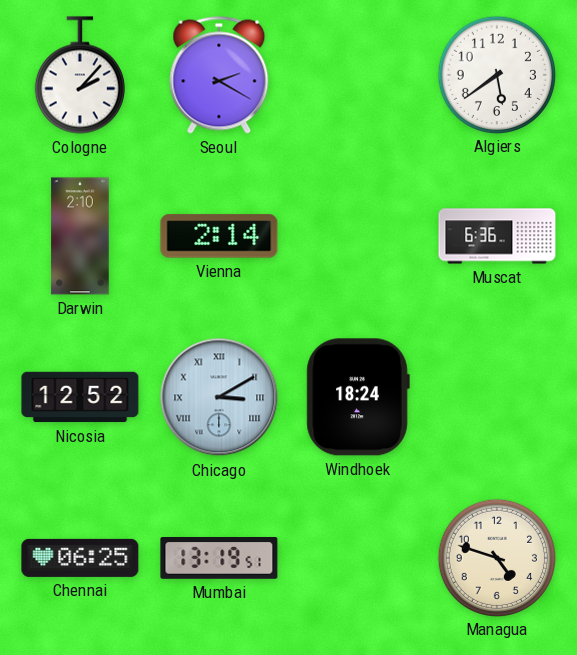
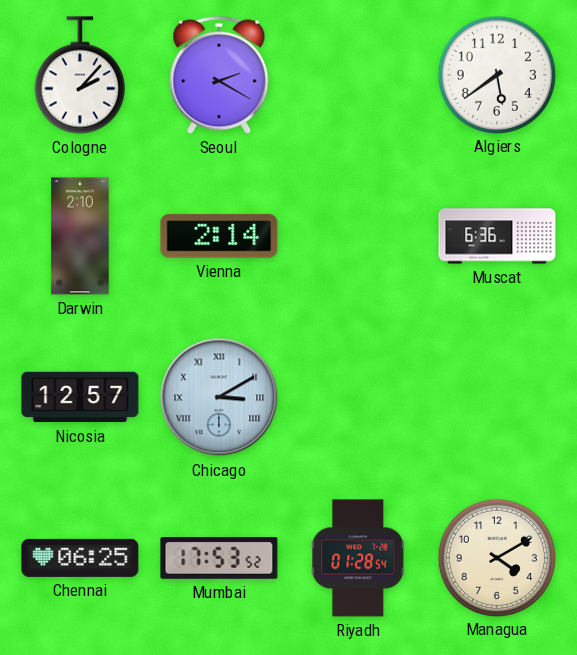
Nicosia: 12:52 -> 12:57 (80, 397)
Windhoek: 18:24 -> none (358, 397)
Mumbai: 13:19 -> 17:53 (219, 559)
Riyadh: none -> 01:28 (358, 558)
Managua: 4:48 -> 4:10 (496, 557)
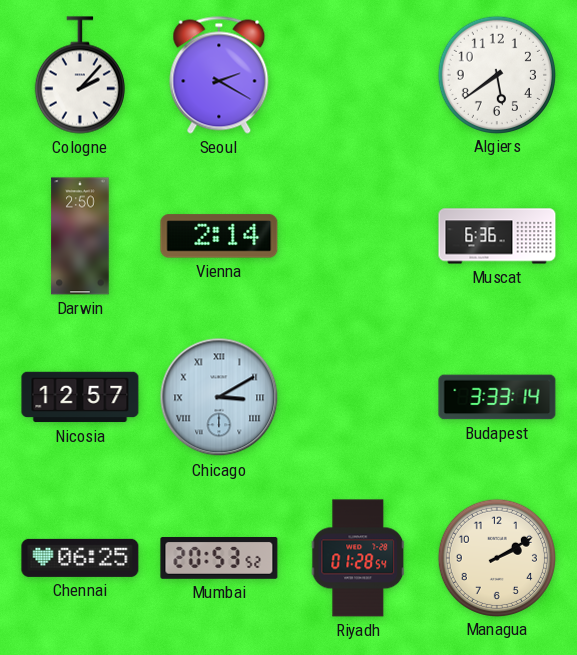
Darwin: 2:10 -> 2:50 (80, 236)
Budapest: none -> 3:33 (497, 397)
Mumbai: 17:53 -> 20:53 (219, 559)
Managua: 4:10 -> 2:10 (496, 557)
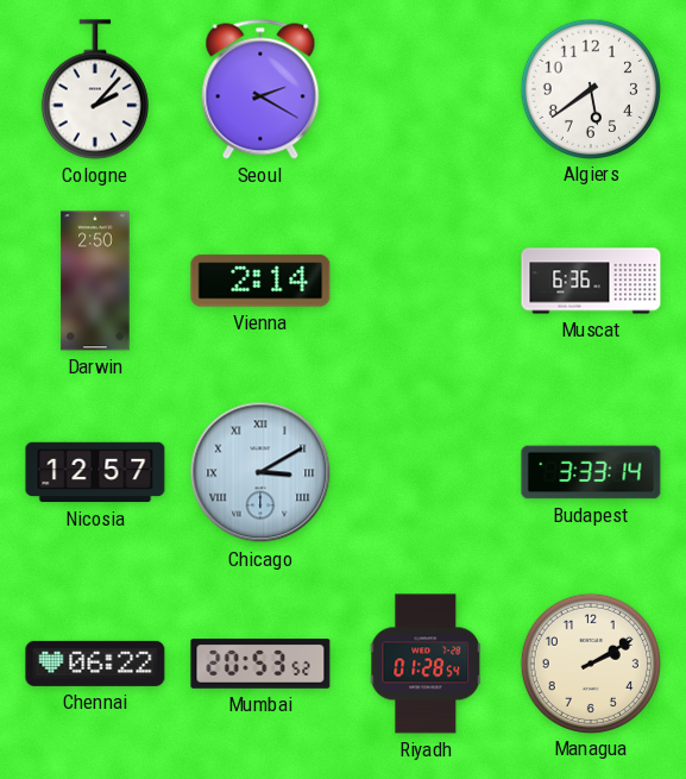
Chennai: 06:25 -> 06:22 (95, 664)
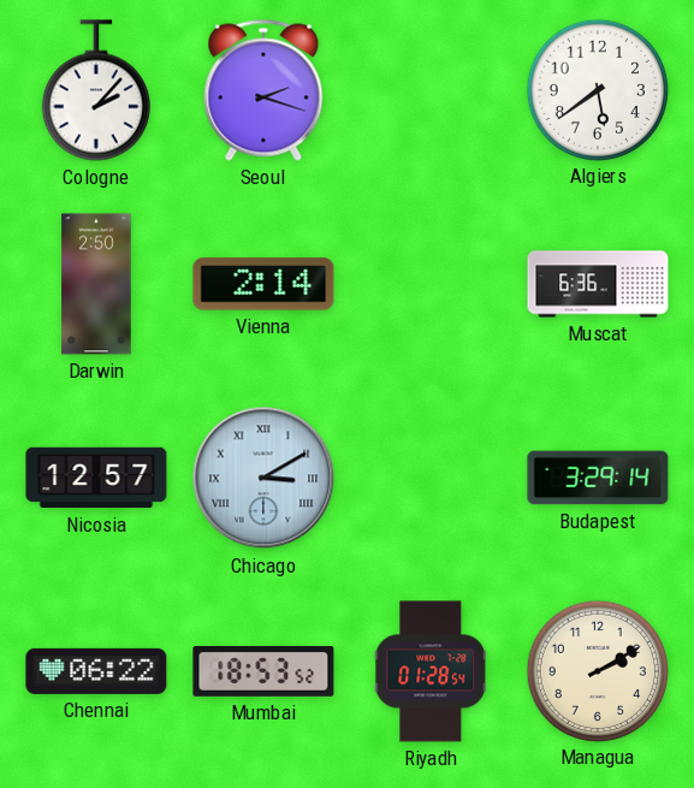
Seoul: 2:20 -> 2:18 (263, 90)
Budapest: 3:33 -> 3:29 (598, 478)
Mumbai: 20:53 -> 18:53 (263, 673)
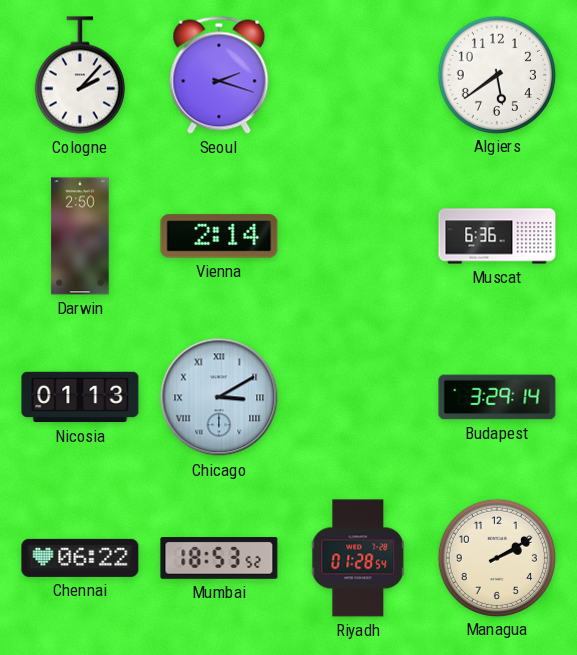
Nicosia: 12:57 -> 01:13 (80, 397)
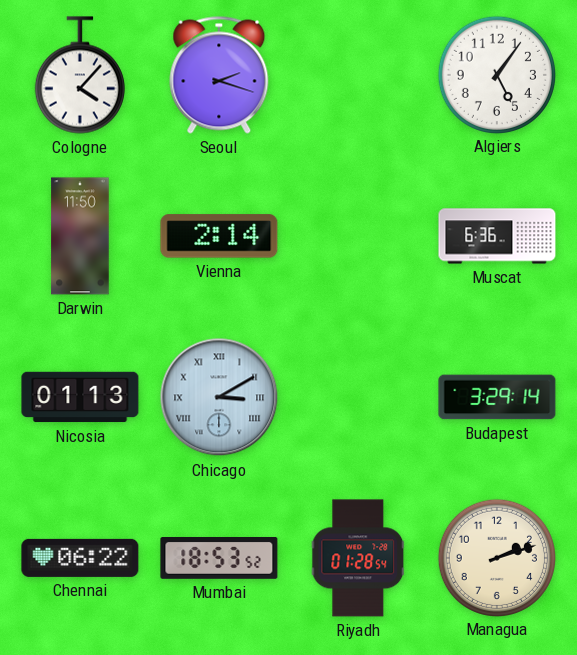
Cologne: 2:07 -> 4:07 (80, 75)
Algiers: 5:39 -> 5:06 (496, 74)
Darwin: 2:50 -> 11:50 (80, 236)
Managua: 2:10 -> 2:12 (496, 557)
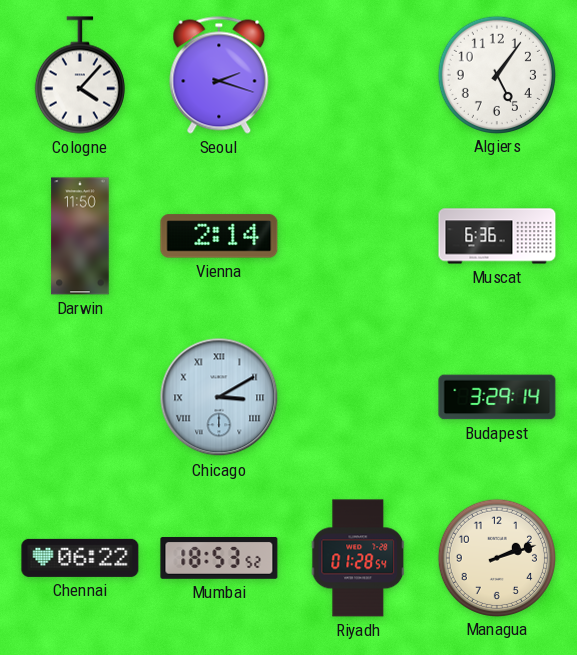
Nicosia: 01:13 -> none (80, 397)
